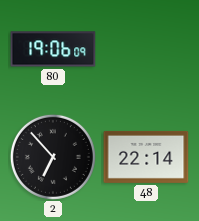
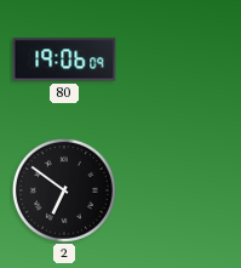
2: 6:53 -> 6:51 (64, 190)
48: 22:14 -> none (146, 157)
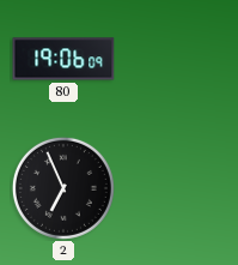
2: 6:51 -> 6:56 (63, 188)
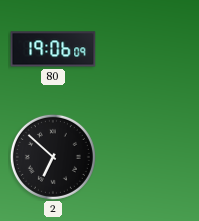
2: 6:56 -> 6:52 (53, 157)
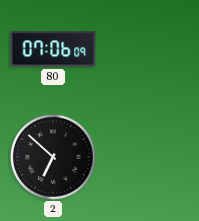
80: 19:06 -> 07:06 (53, 49)
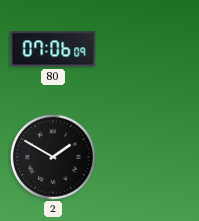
2: 6:52 -> 1:50 (53, 157)
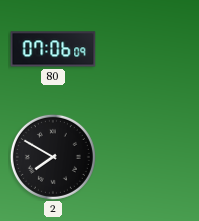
2: 1:50 -> 7:50 (53, 157)
